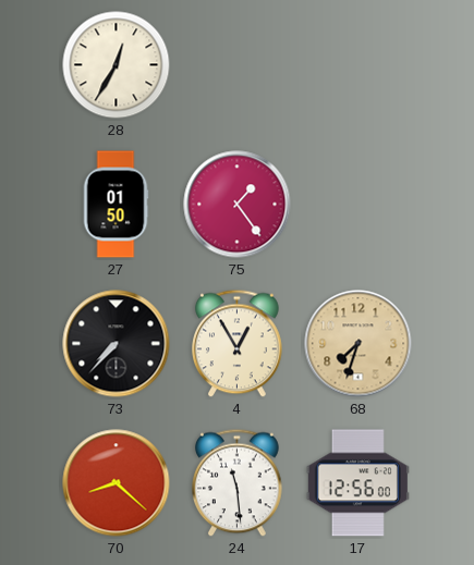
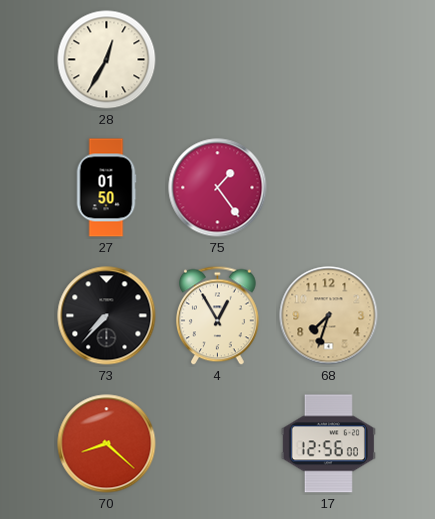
24: 11:29 -> none (238, 483)
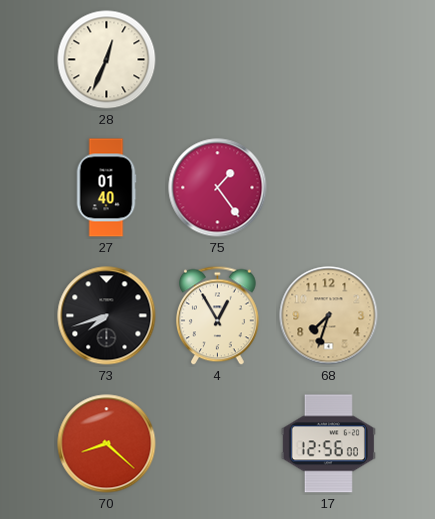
28: 12:35 -> 12:34 (107, 60)
27: 01:50 -> 01:40 (106, 188)
73: 7:37 -> 7:42 (107, 316)
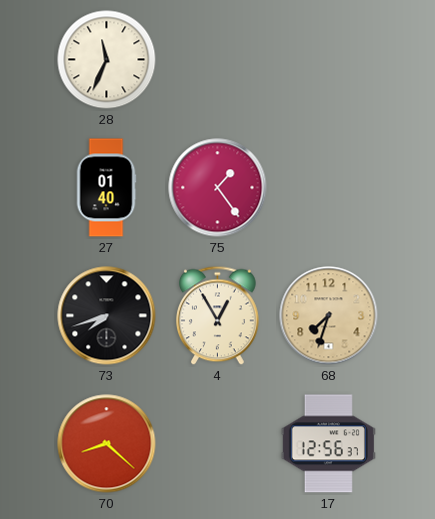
28: 12:34 -> 11:34 (107, 60)
17: 12:56:00 -> 12:56:37 (328, 444)
